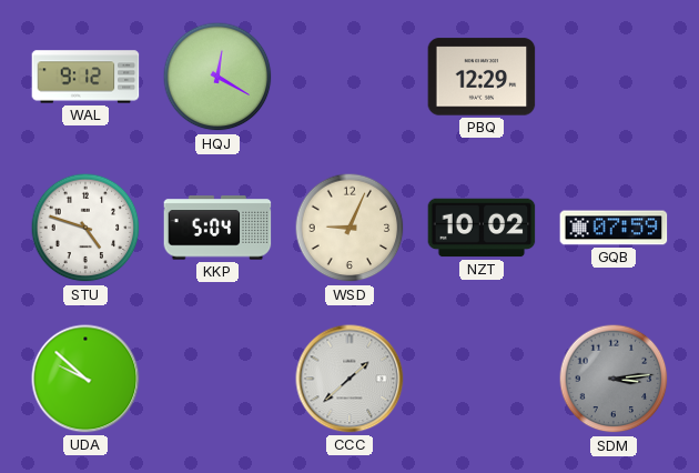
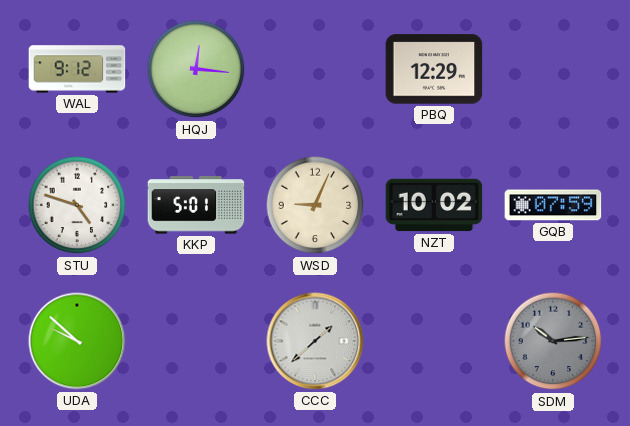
HQJ: 12:20 -> 12:16 (196, 69)
KKP: 5:04 -> 5:01 (196, 205)
SDM: 3:14 -> 10:14 (553, 341)
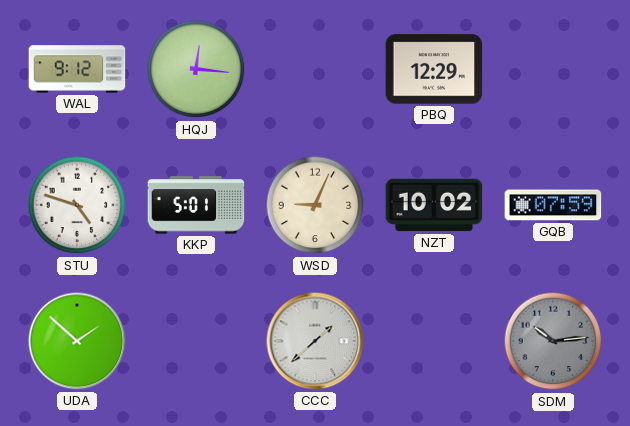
UDA: 9:52 -> 1:52 (77, 341)
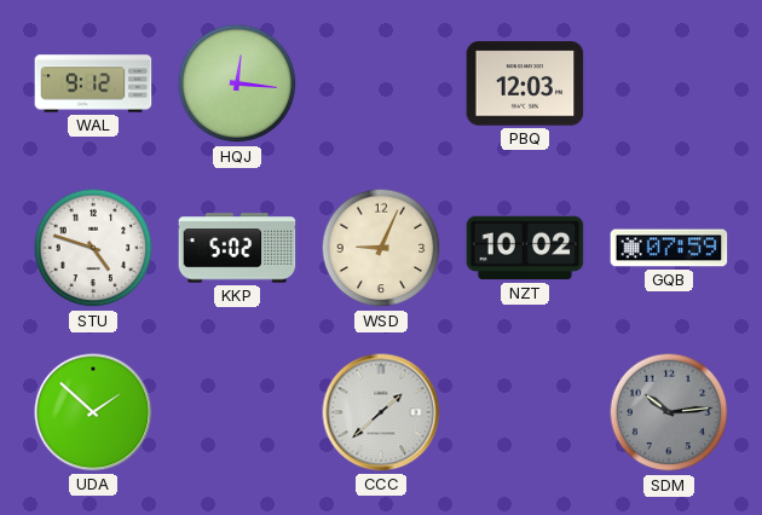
PBQ: 12:29 -> 12:03 (525, 83)
KKP: 5:01 -> 5:02 (237, 248)
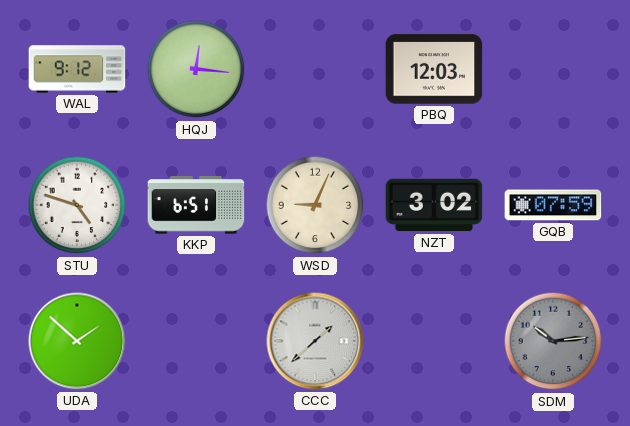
KKP: 5:02 -> 6:51 (196, 205)
NZT: 10:02 -> 3:02 (434, 205)
